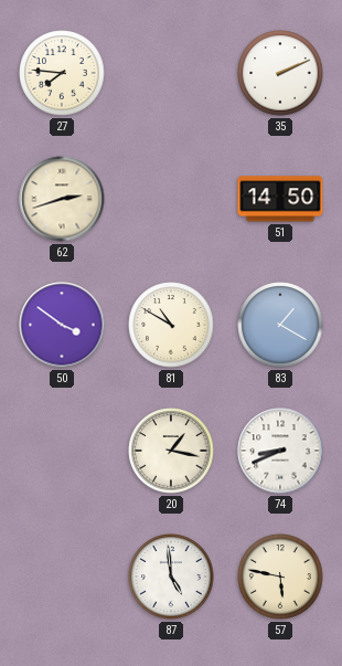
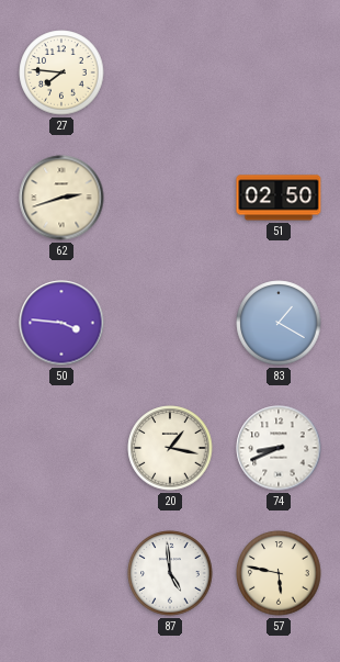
35: 2:11 -> none (280, 73)
51: 14:50 -> 02:50 (279, 198)
50: 3:51 -> 3:46 (61, 323)
81: 10:50 -> none (171, 325)
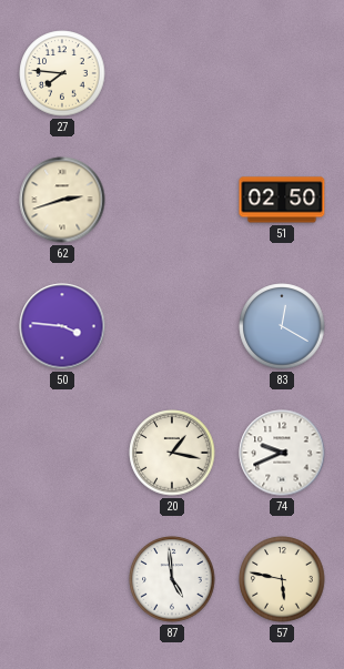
83: 1:20 -> 12:20 (282, 326)
74: 8:41 -> 9:41 (282, 453)
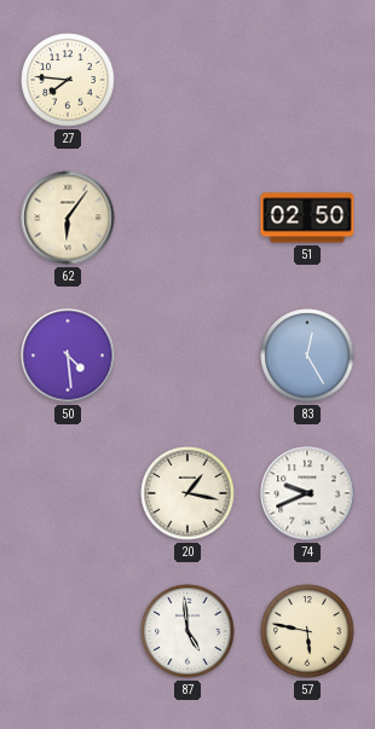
62: 2:42 -> 6:06 (68, 218)
50: 3:46 -> 4:29 (68, 355)
83: 12:20 -> 12:25 (307, 355)
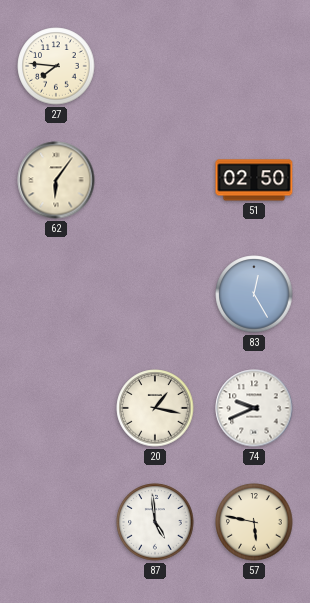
50: 4:29 -> none (68, 355)
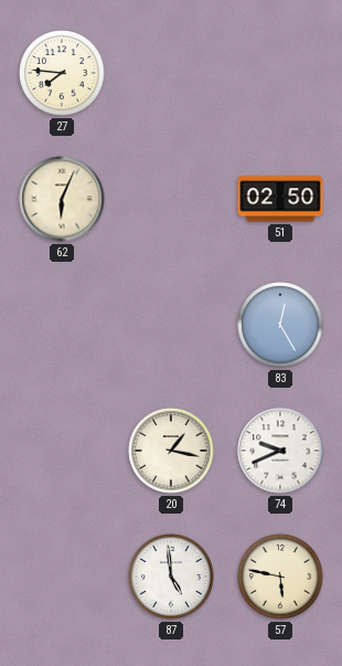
62: 6:06 -> 6:04 (62, 199)
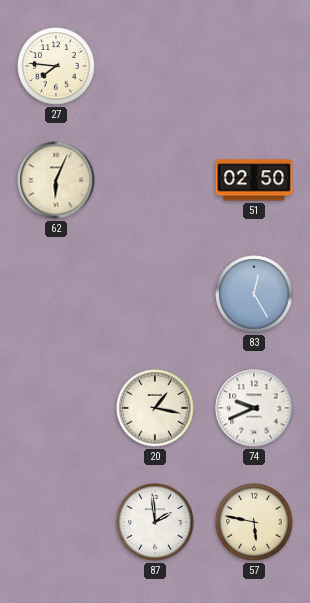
87: 4:59 -> 1:59 (155, 522)
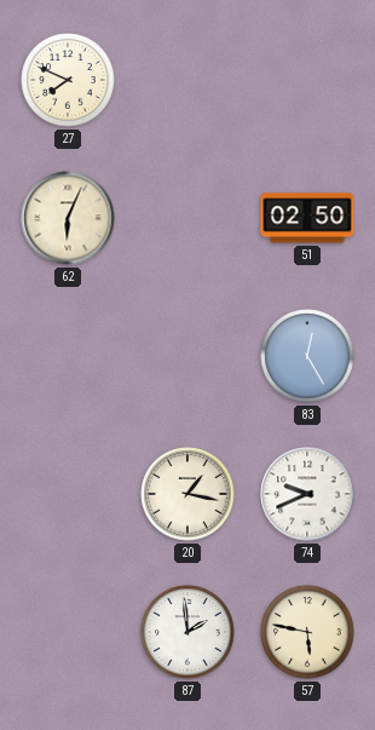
27: 7:46 -> 7:49 (68, 80)
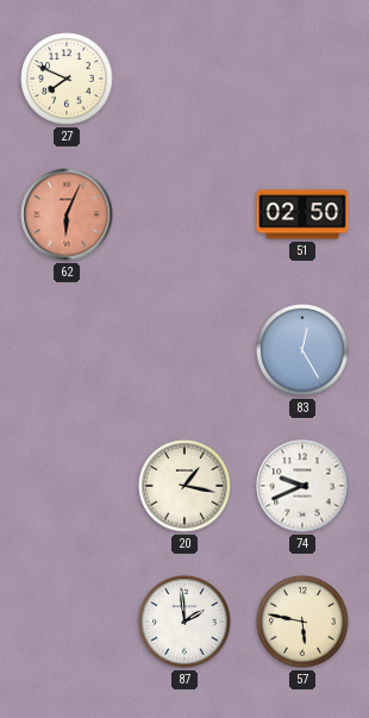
62 dial: cream -> salmon (67, 214)
